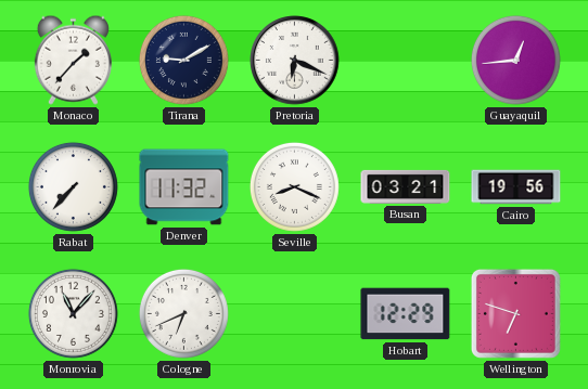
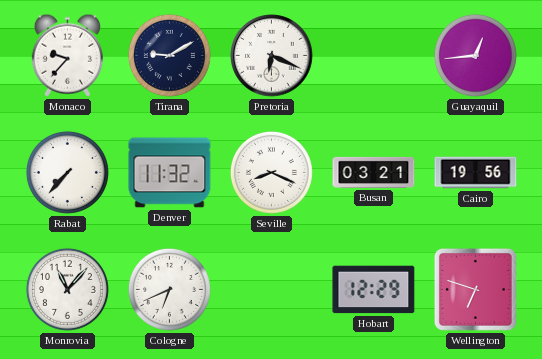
Monaco: 1:37 -> 9:37 (67, 55)
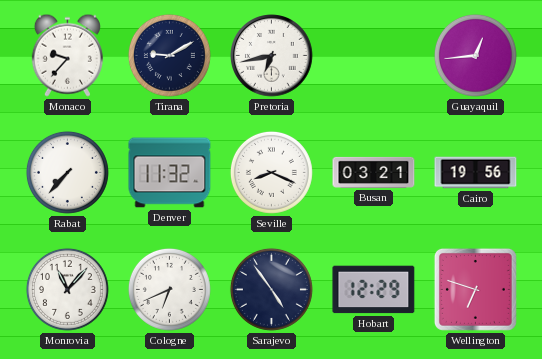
Pretoria: 6:19 -> 6:43 (272, 56)
Sarajevo: none -> 4:54 (271, 289)
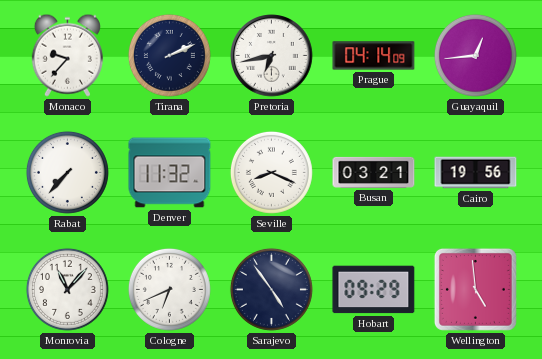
Tirana: 9:10 -> 2:11 (169, 55)
Prague: none -> 04:14 (374, 56)
Hobart: 12:29 -> 09:29 (374, 290)
Wellington: 6:48 -> 4:59 (475, 289)
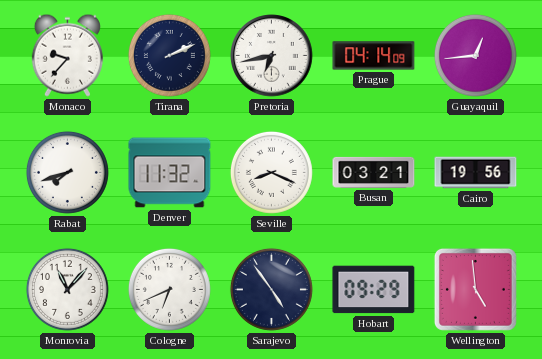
Rabat: 7:37 -> 7:42 (67, 172)
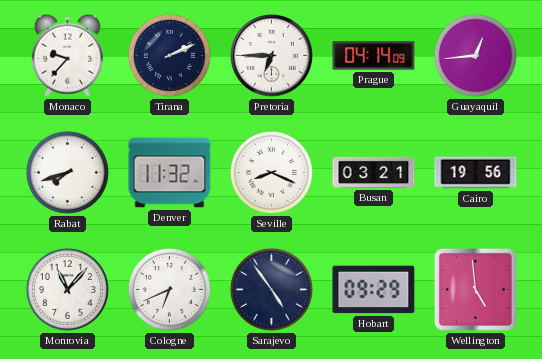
Pretoria: 6:43 -> 6:45 (272, 56)
